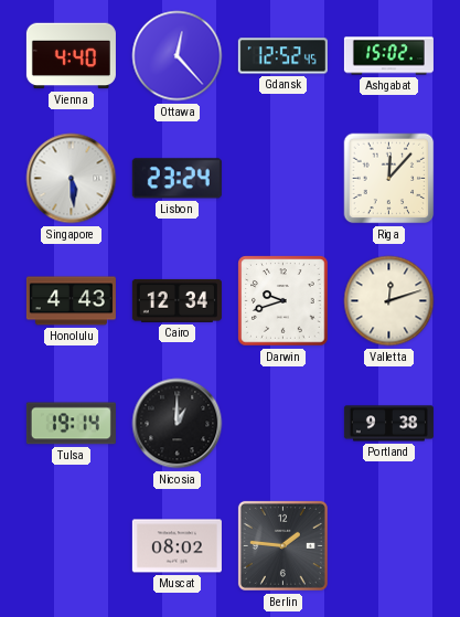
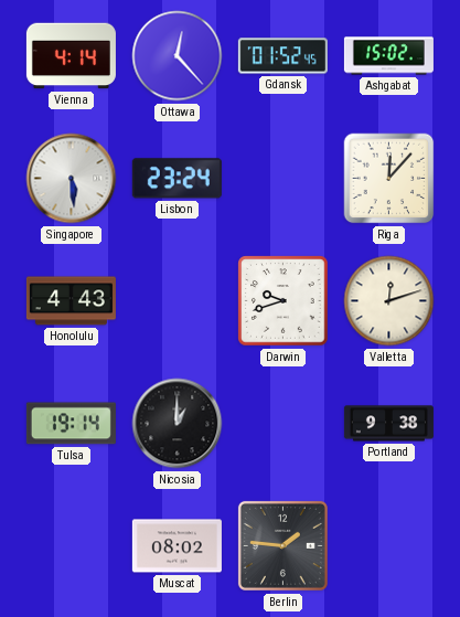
Vienna: 4:40 -> 4:14 (71, 56)
Gdansk: 12:52 -> 01:52 (282, 56)
Cairo: 12:34 -> none (176, 300)
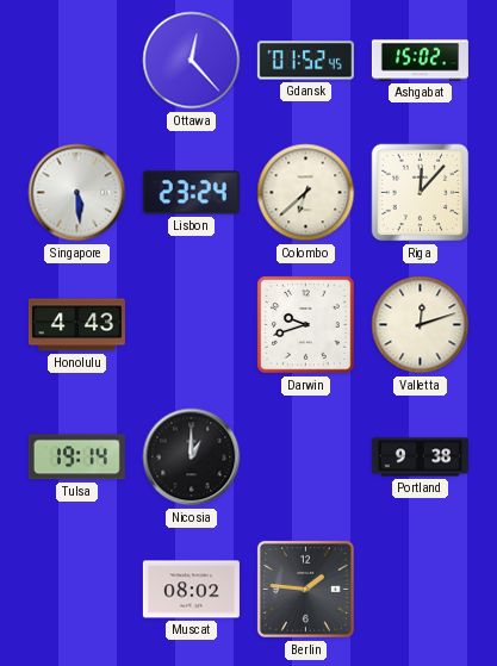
Vienna: 4:14 -> none (71, 56)
Colombo: none -> 6:38 (306, 193)
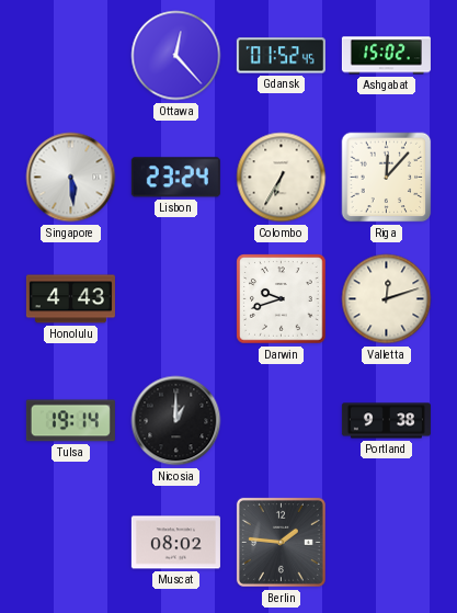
Colombo: 6:38 -> 6:35 (282, 178)
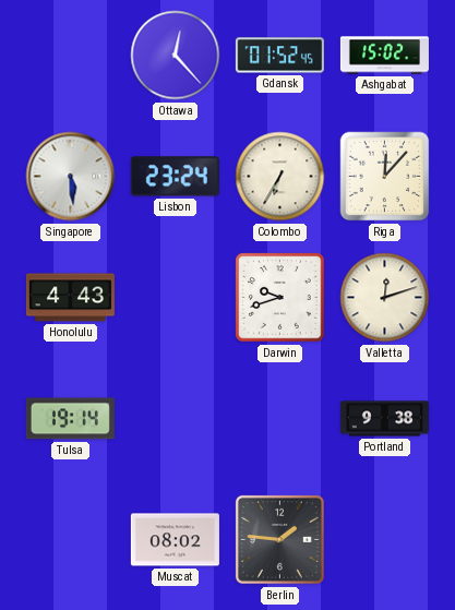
Nicosia: 1:00 -> none (176, 421)
